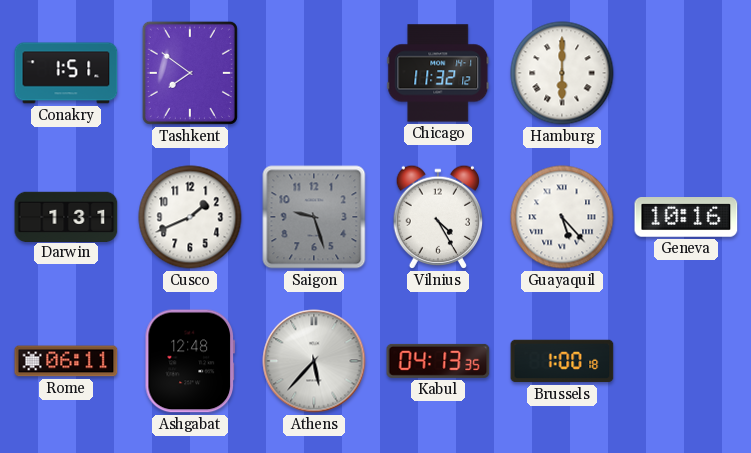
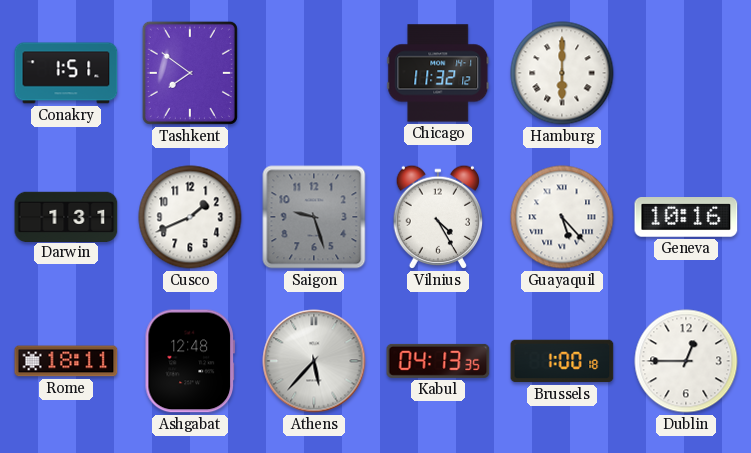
Rome: 06:11 -> 18:11 (66, 361)
Dublin: none -> 12:45 (686, 361)
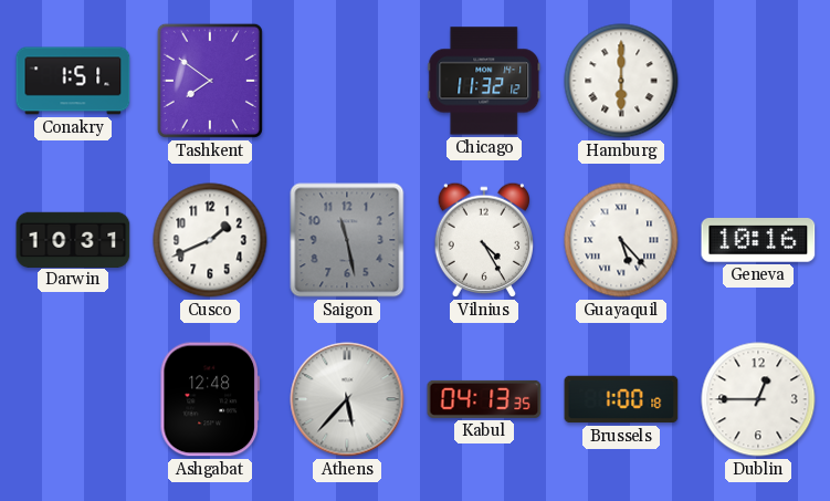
Darwin: 1:31 -> 10:31 (73, 239)
Saigon: 9:27 -> 11:28 (347, 240)
Rome: 18:11 -> none (66, 361)
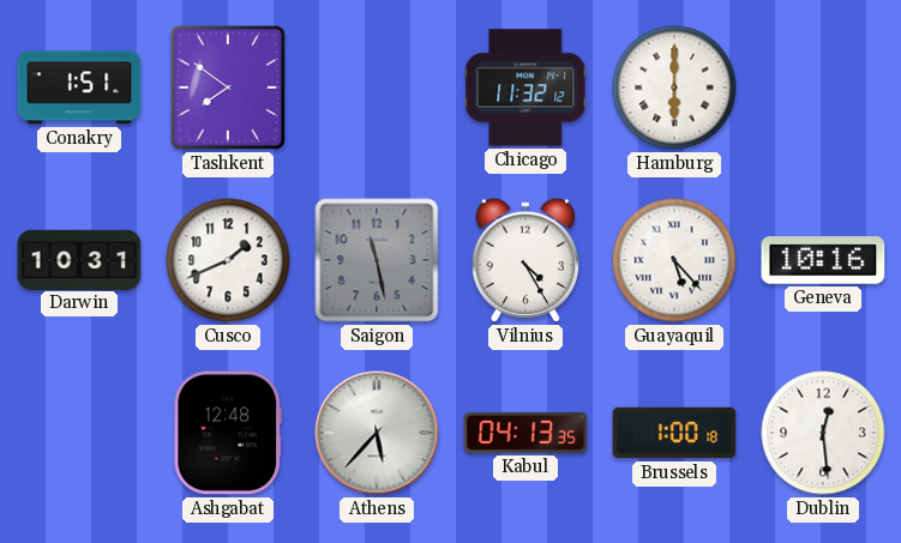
Dublin: 12:45 -> 12:29 (823, 433)
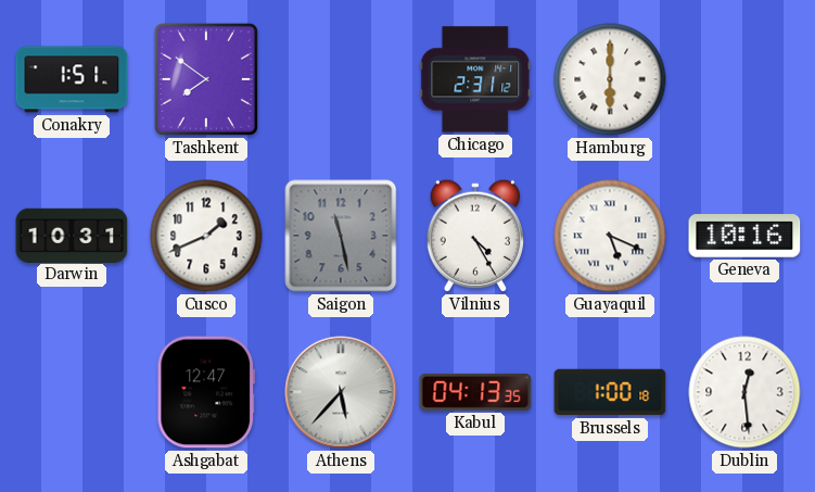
Chicago: 11:32 -> 2:31 (475, 79)
Guayaquil: 5:23 -> 5:19 (610, 236)
Ashgabat: 12:48 -> 12:47 (206, 392)
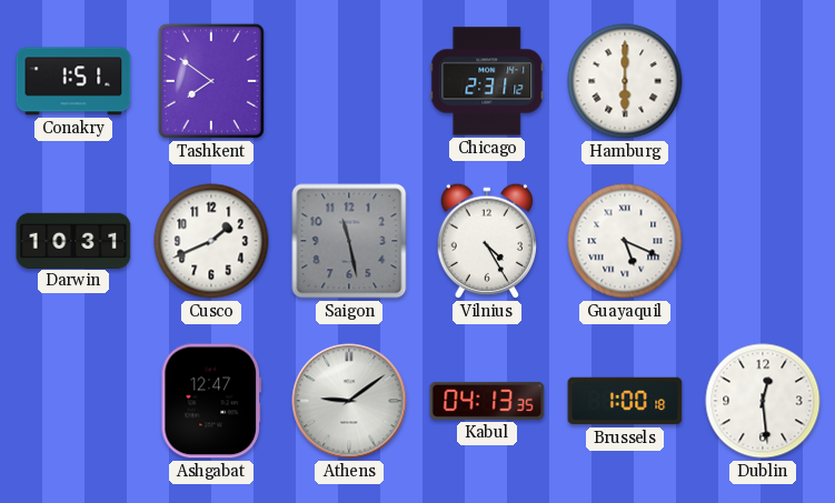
Geneva: 10:16 -> none (744, 237)
Athens: 5:37 -> 9:09 (349, 401)
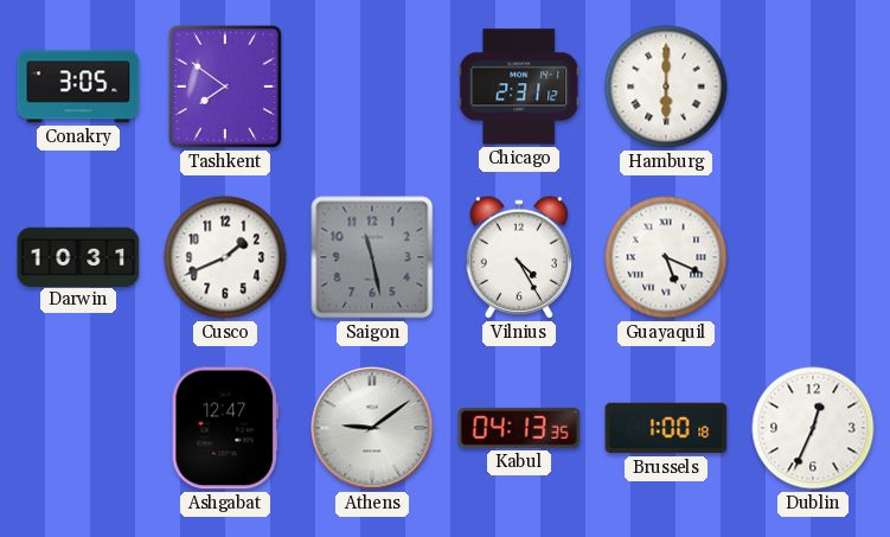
Conakry: 1:51 -> 3:05 (78, 87)
Dublin: 12:29 -> 12:34 (813, 428)
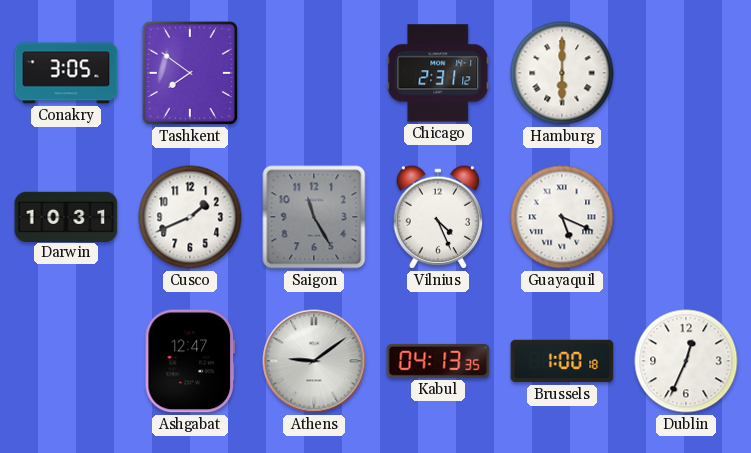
Saigon: 11:28 -> 11:25 (314, 217)
Vilnius: 4:25 -> 4:26 (437, 217)
